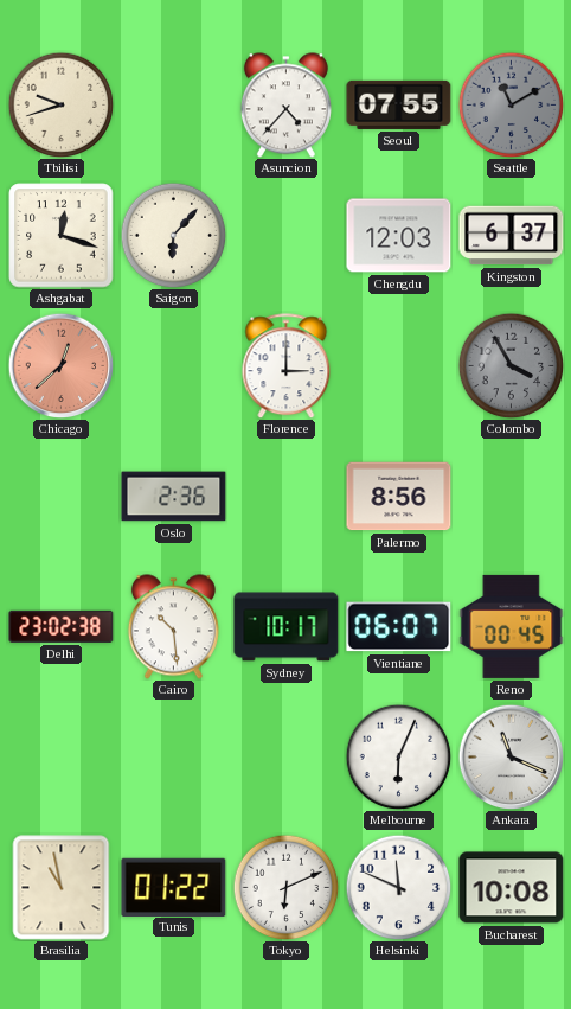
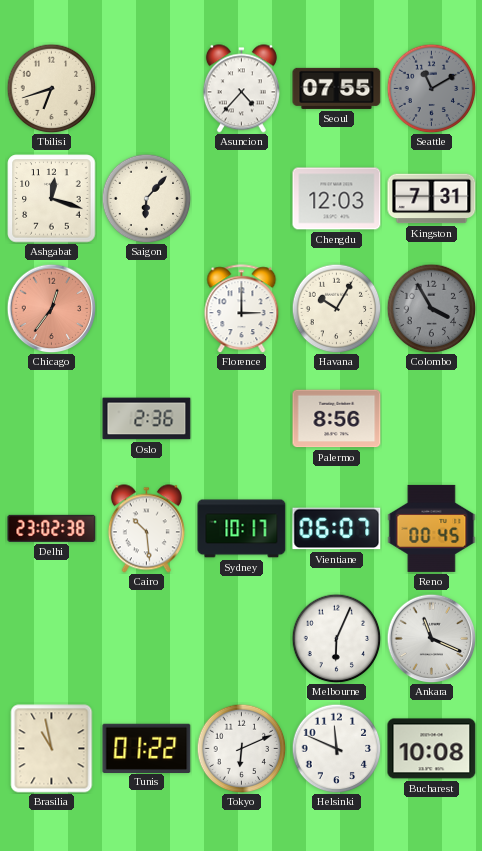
Tbilisi: 9:42 -> 6:42 (51, 88)
Kingston: 6:37 -> 7:31 (432, 199)
Chicago: 12:38 -> 12:36 (51, 308)
Havana: none -> 10:05 (336, 308)
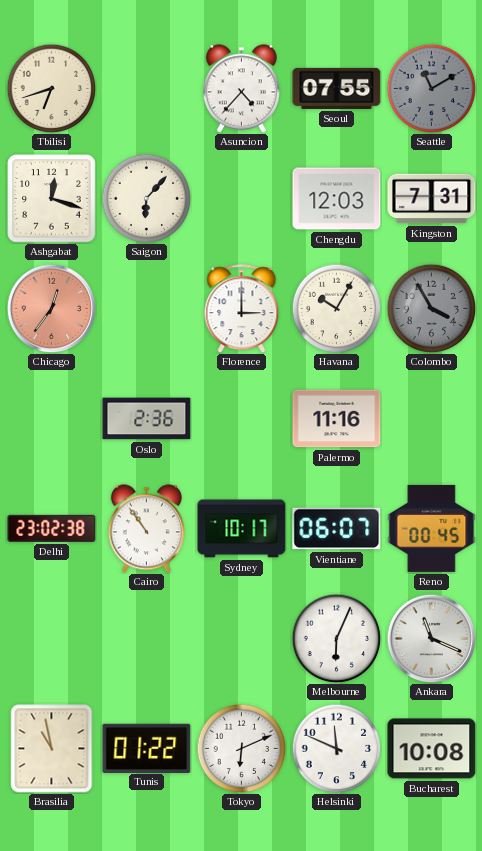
Palermo: 8:56 -> 11:16 (337, 419)
Cairo: 10:29 -> 10:54 (146, 529)
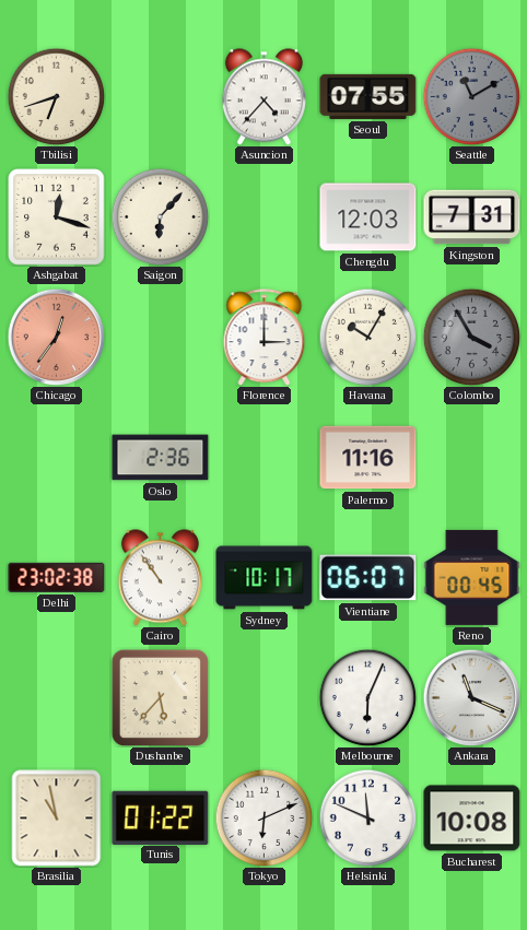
Dushanbe: none -> 5:37 (160, 697)
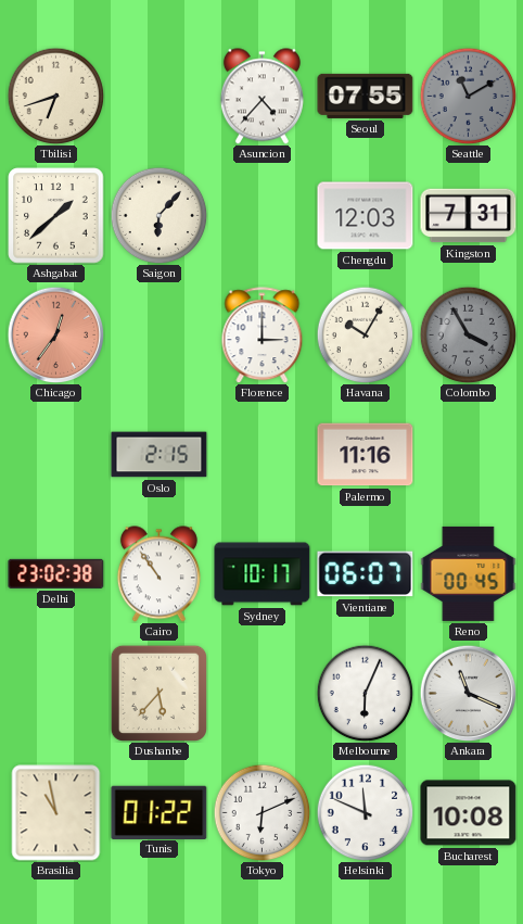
Ashgabat: 12:18 -> 1:38 (56, 216)
Oslo: 2:36 -> 2:15 (160, 455)
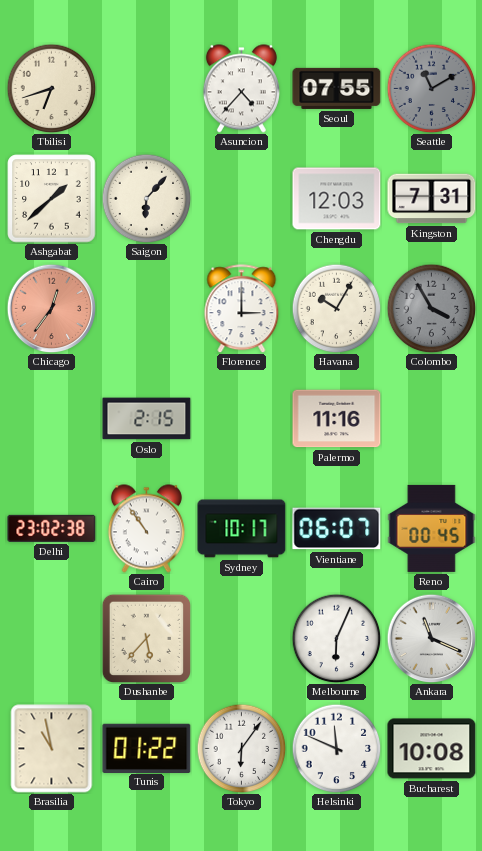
Tokyo: 6:11 -> 6:06 (241, 748)
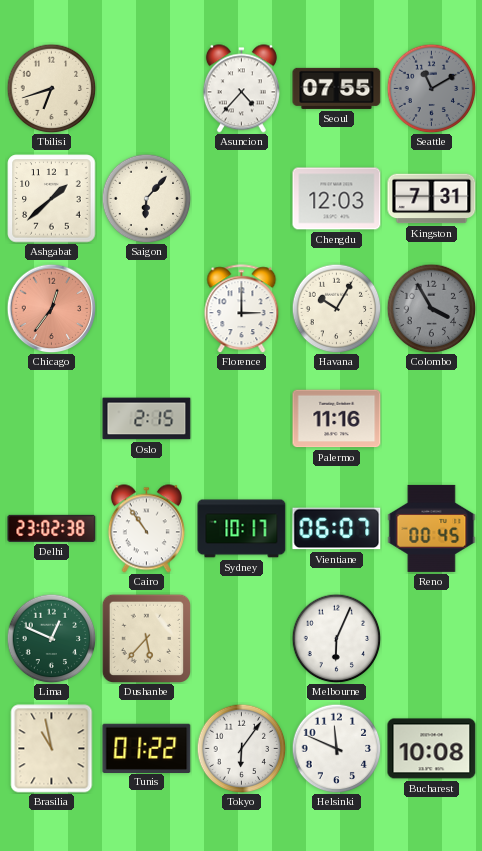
Lima: none -> 12:49 (51, 638)
Ankara: 11:19 -> none (431, 638)
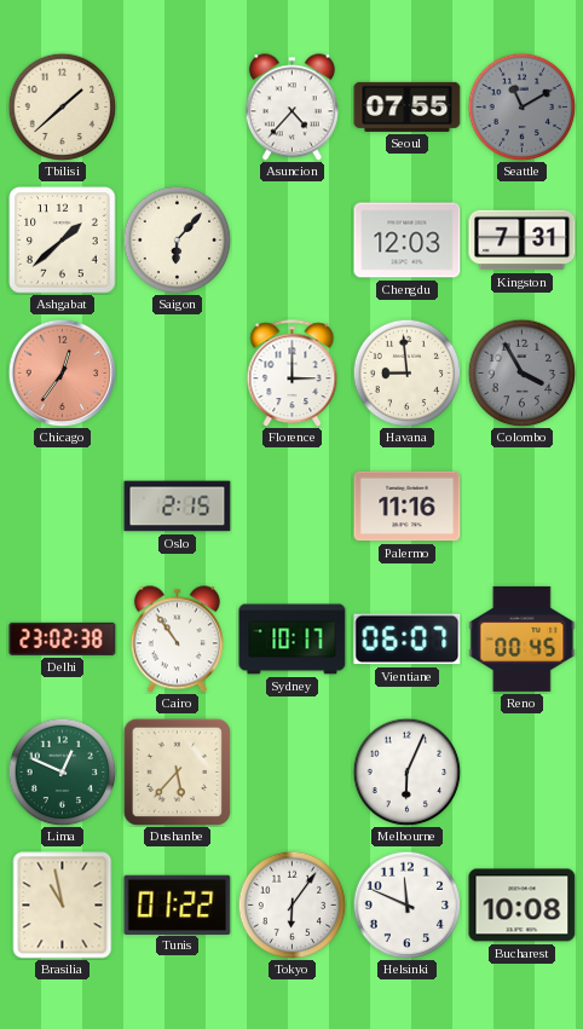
Tbilisi: 6:42 -> 1:38 (62, 106)
Havana: 10:05 -> 8:59 (406, 372)
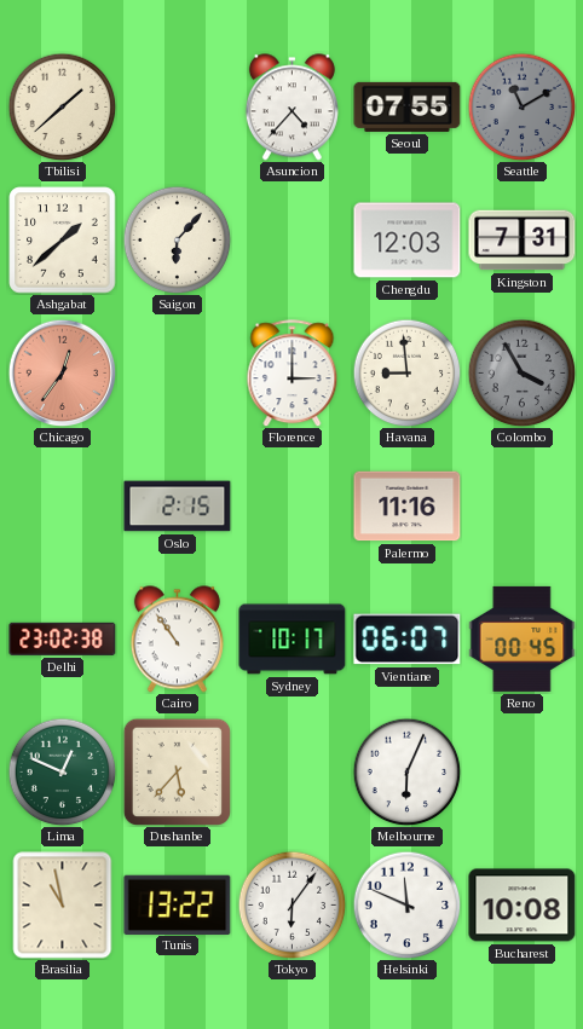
Tunis: 01:22 -> 13:22 (178, 904)
